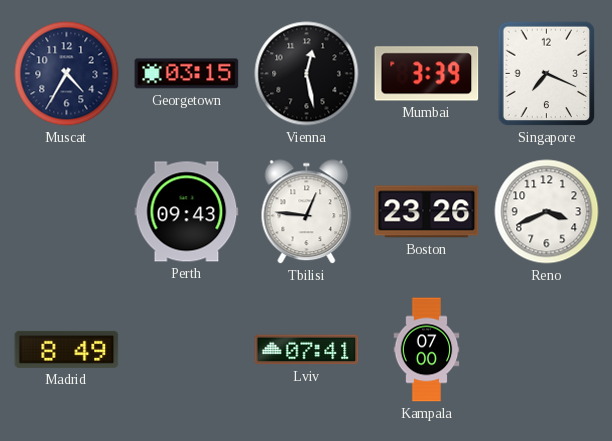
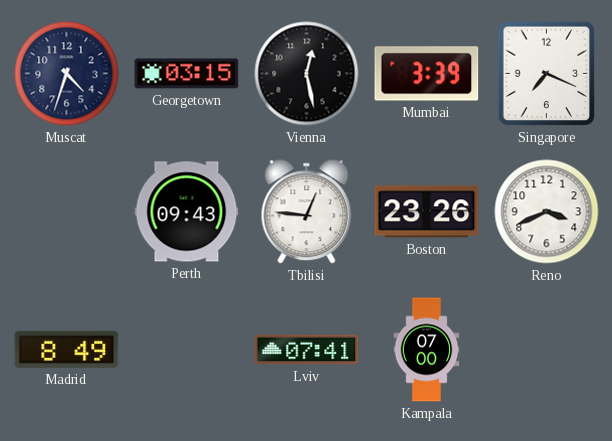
Muscat: 4:35 -> 4:33 (67, 74)
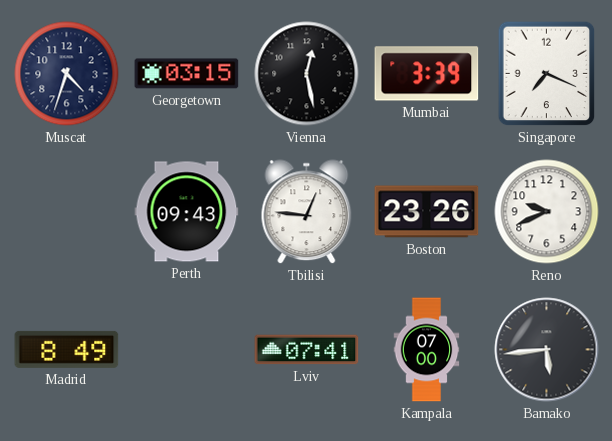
Reno: 3:41 -> 9:41 (547, 212)
Bamako: none -> 5:44 (547, 350)
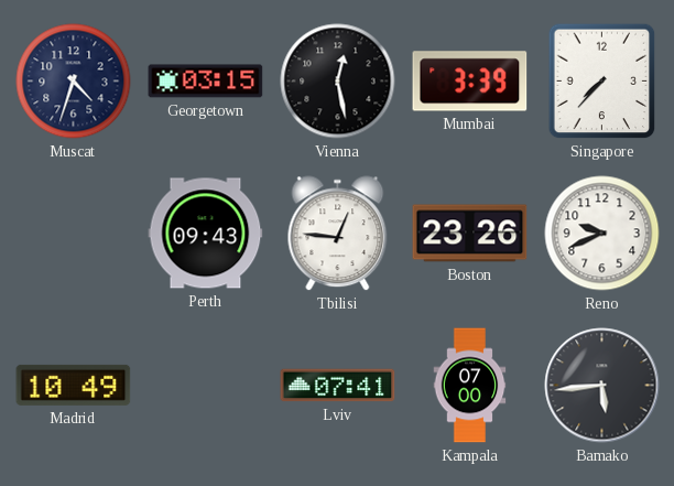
Singapore: 7:19 -> 7:37 (602, 82)
Madrid: 8:49 -> 10:49 (74, 385)
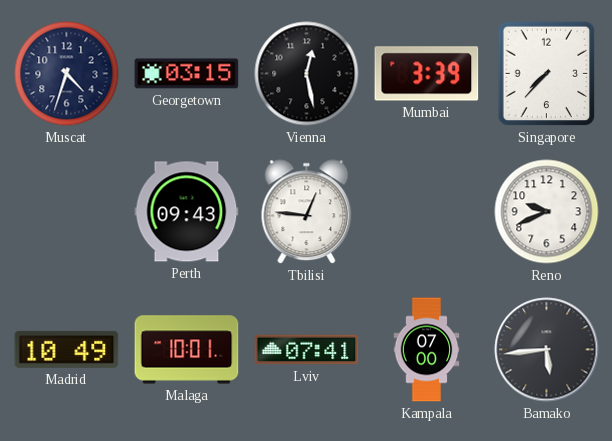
Boston: 23:26 -> none (470, 234)
Malaga: none -> 10:01 (187, 350)
